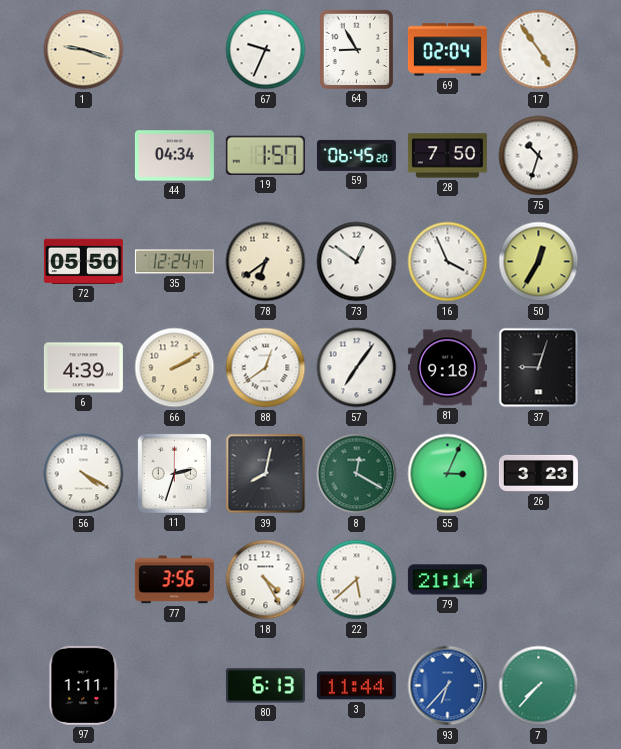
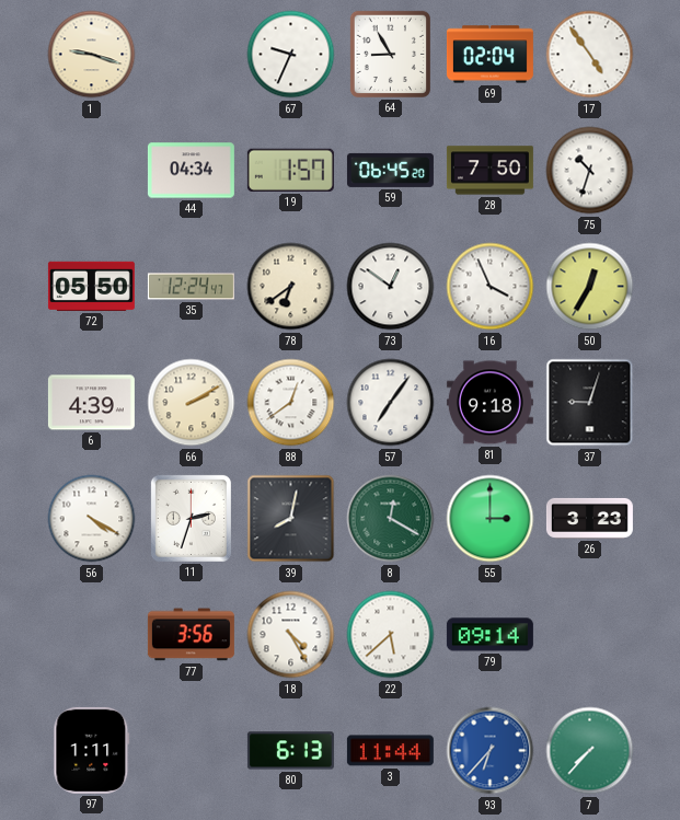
55: 3:04 -> 3:00 (491, 519)
79: 21:14 -> 09:14 (489, 635)
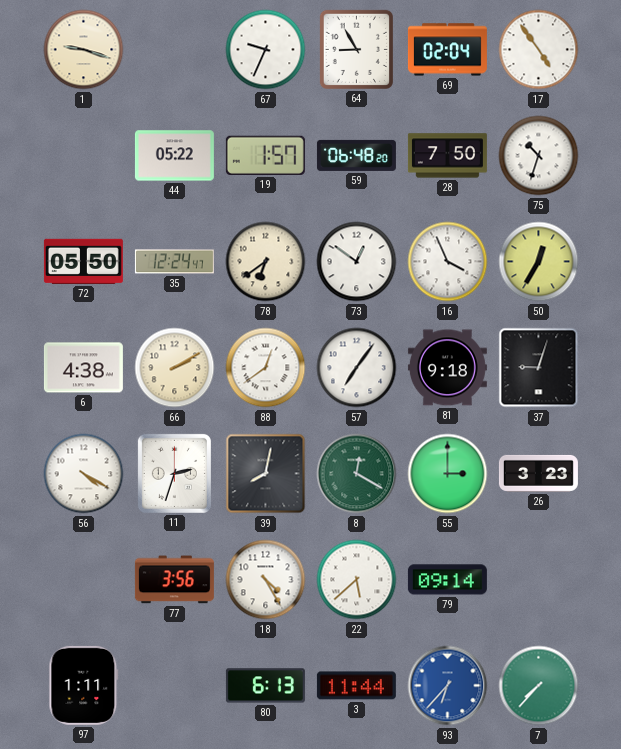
44: 04:34 -> 05:22 (174, 156)
59: 06:45 -> 06:48 (356, 155)
6: 4:39 -> 4:38 (83, 368)
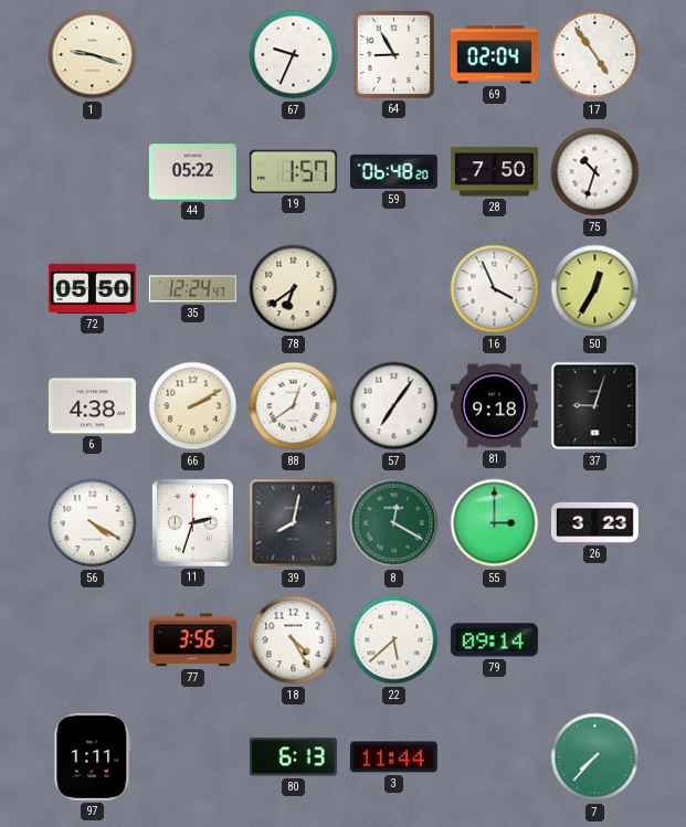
73: 12:51 -> none (357, 262)
93: 6:37 -> none (448, 686)
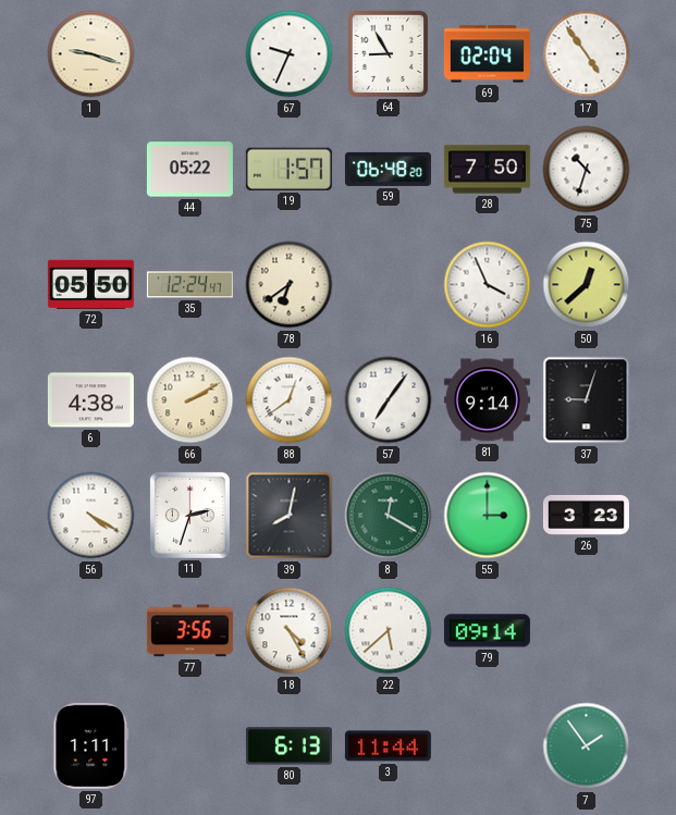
50: 12:35 -> 12:38 (587, 285)
81: 9:18 -> 9:14 (487, 400)
7: 7:37 -> 1:54 (587, 746)
